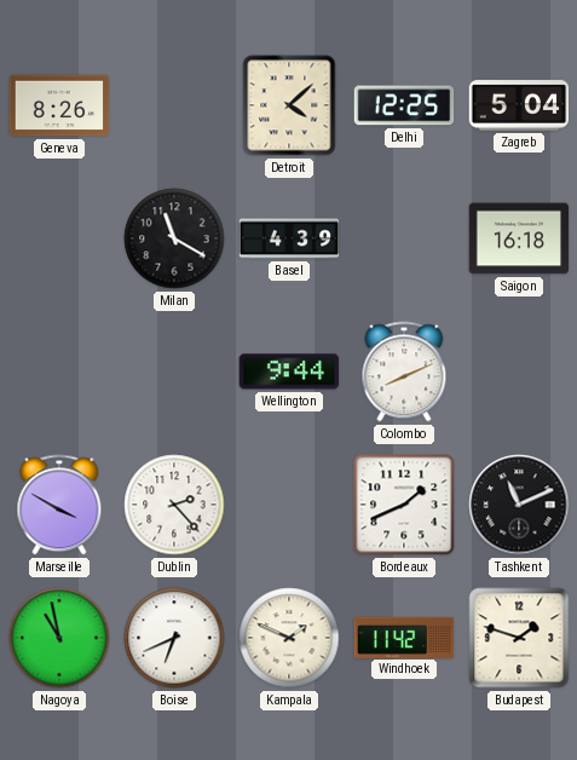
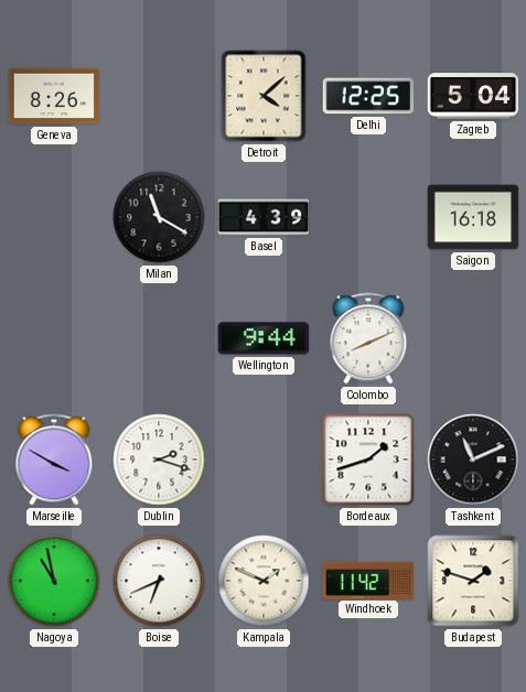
Dublin: 2:23 -> 2:18 (159, 459)
Bordeaux: 1:41 -> 1:42 (368, 459)
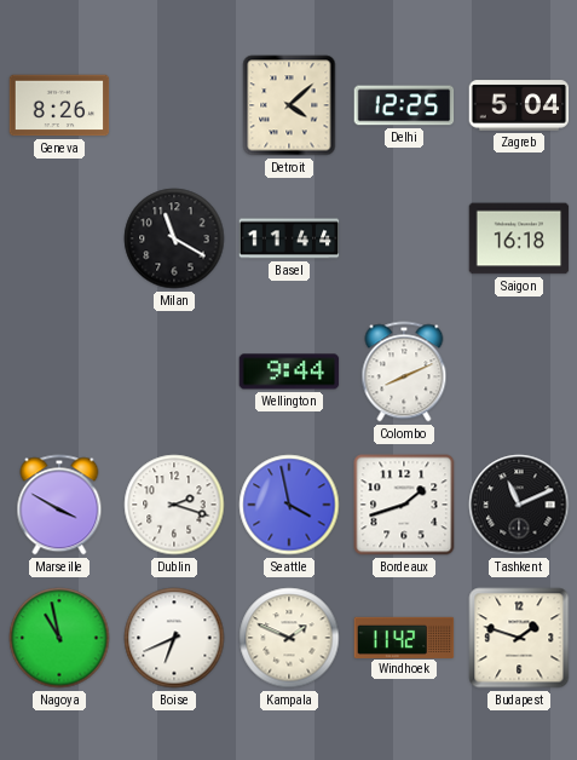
Basel: 4:39 -> 11:44 (289, 238)
Seattle: none -> 3:58 (289, 505)
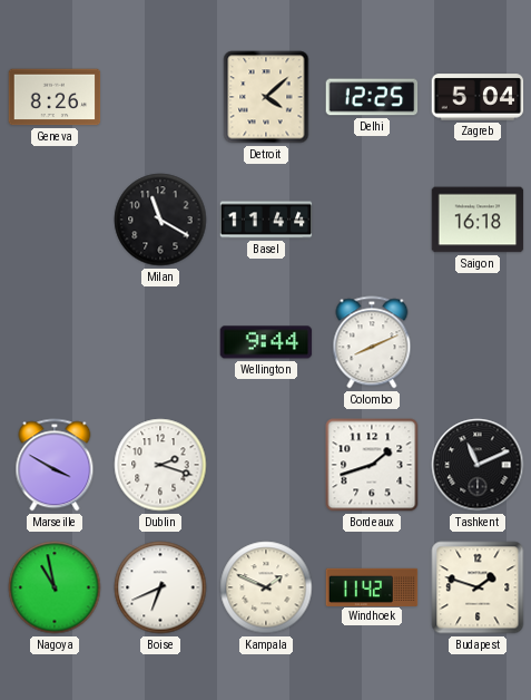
Seattle: 3:58 -> none (289, 505)
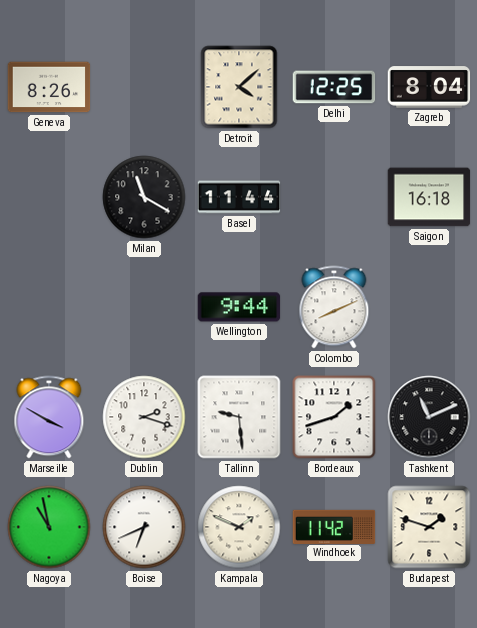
Zagreb: 5:04 -> 8:04 (429, 87)
Tallinn: none -> 9:29 (239, 417)
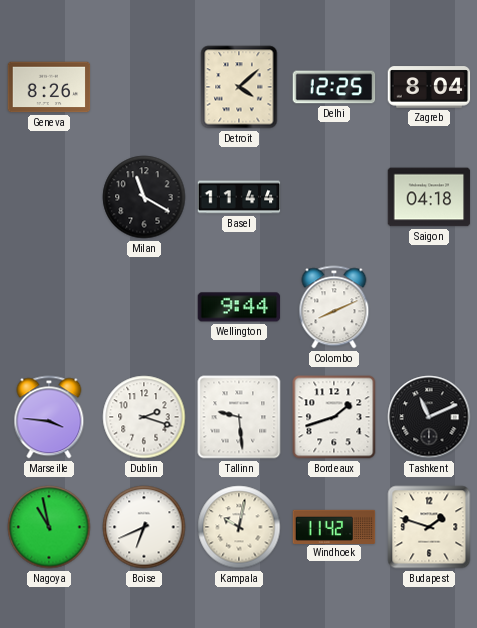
Saigon: 16:18 -> 04:18 (429, 197)
Marseille: 3:50 -> 3:46 (49, 417)
Kampala: 1:49 -> 10:02 (239, 527)
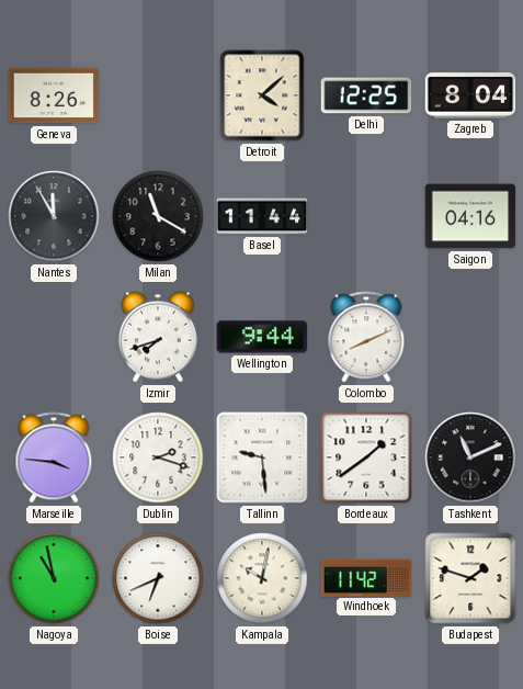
Nantes: none -> 11:55 (54, 216)
Saigon: 04:18 -> 04:16 (470, 216)
Izmir: none -> 7:42 (158, 337)
Bordeaux: 1:42 -> 1:39 (366, 458)
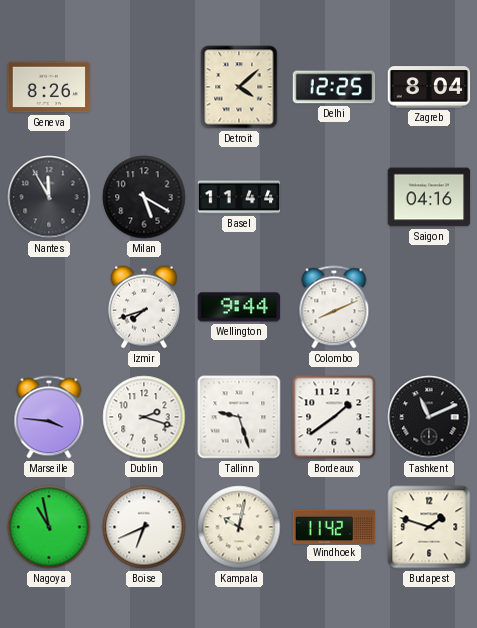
Milan: 11:20 -> 5:20 (144, 197)
Tallinn: 9:29 -> 9:27 (239, 417)
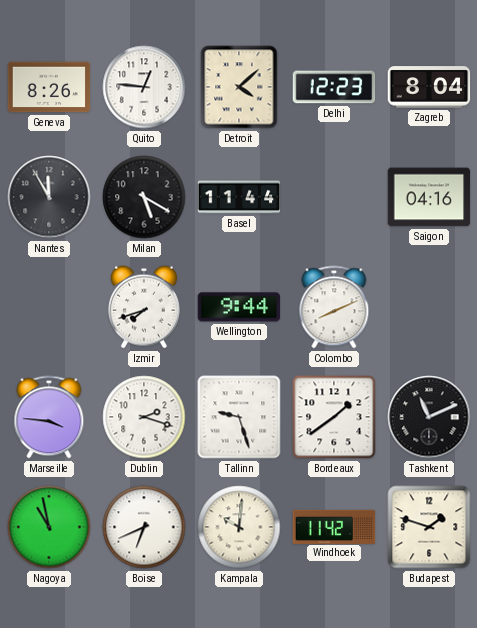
Quito: none -> 12:46 (144, 87)
Delhi: 12:25 -> 12:23 (334, 87)
Kampala: 10:02 -> 10:01 (239, 527)
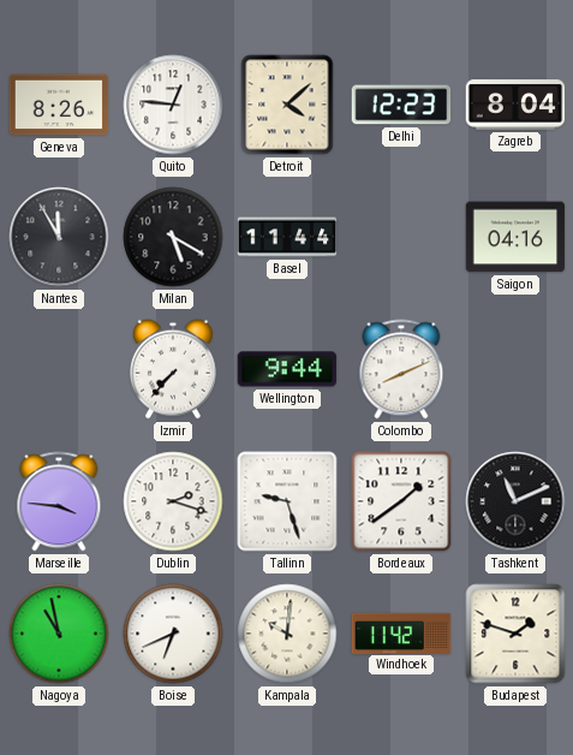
Izmir: 7:42 -> 7:37 (173, 369)
